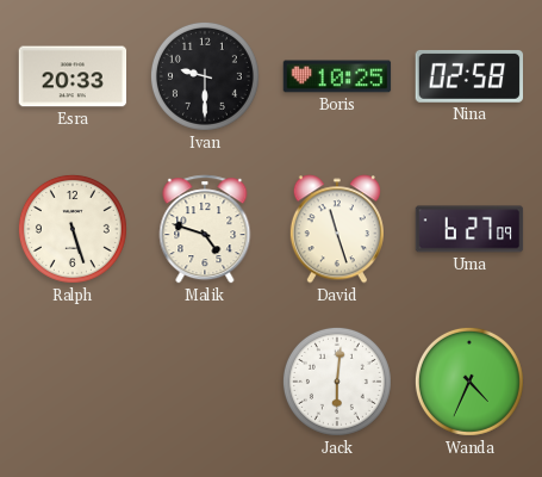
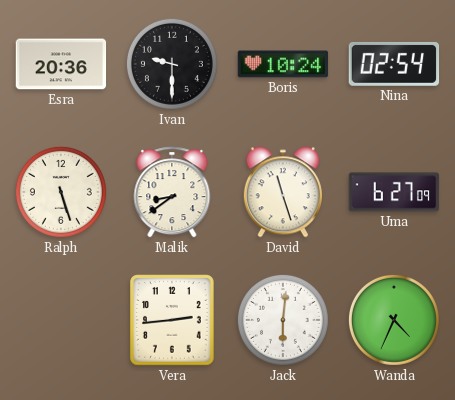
Esra: 20:33 -> 20:36 (61, 64)
Boris: 10:25 -> 10:24 (283, 64)
Nina: 02:58 -> 02:54 (394, 64)
Malik: 4:48 -> 8:39 (172, 192)
Vera: none -> 2:44 (173, 320)
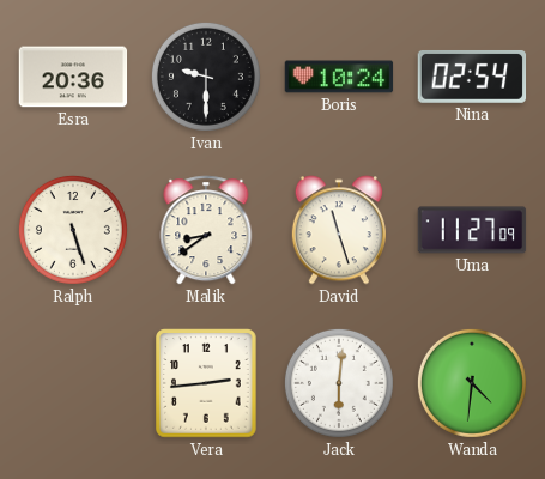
Uma: 6:27 -> 11:27 (472, 230)
Wanda: 4:34 -> 4:31 (472, 383)
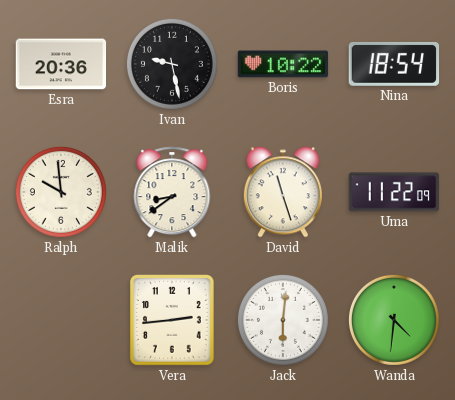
Ivan: 9:30 -> 9:28 (172, 64)
Boris: 10:24 -> 10:22 (283, 64)
Nina: 02:54 -> 18:54 (394, 64)
Ralph: 5:27 -> 9:59 (61, 192)
Uma: 11:27 -> 11:22 (394, 192)
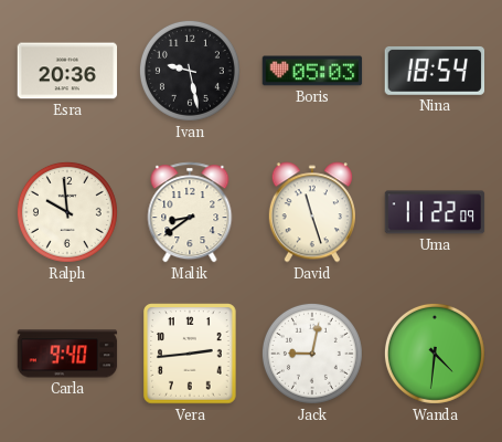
Boris: 10:22 -> 05:03 (312, 71)
Carla: none -> 9:40 (67, 354)
Jack: 6:01 -> 9:02 (312, 354)
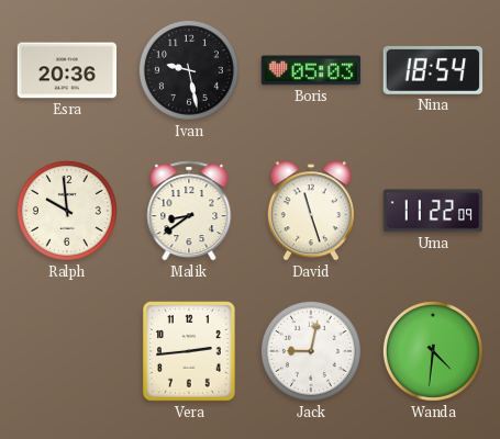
Carla: 9:40 -> none (67, 354)
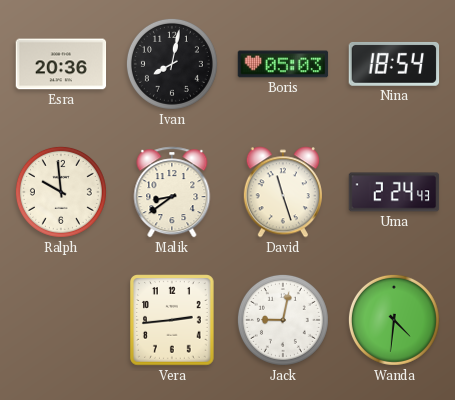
Ivan: 9:28 -> 8:02 (172, 64)
Uma: 11:22 -> 2:24 (394, 192)
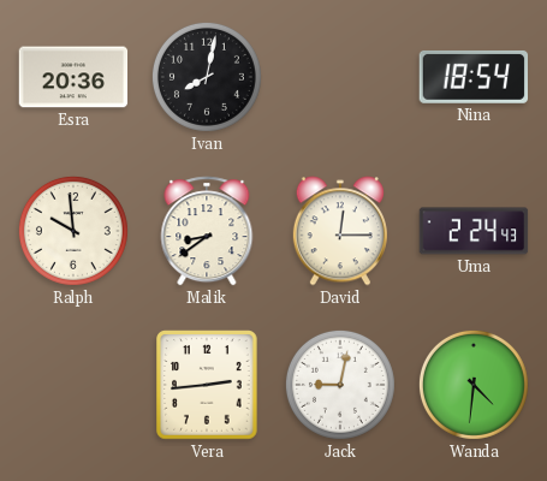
Boris: 05:03 -> none (283, 64)
David: 11:27 -> 12:15 (340, 231)
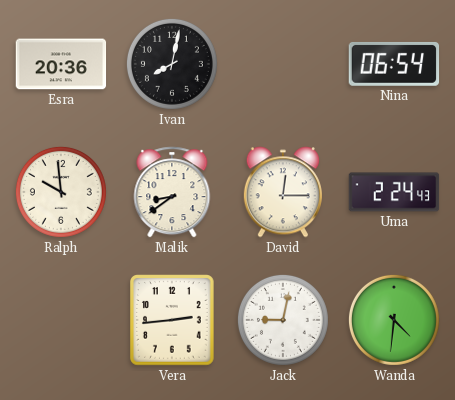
Nina: 18:54 -> 06:54 (394, 64)
